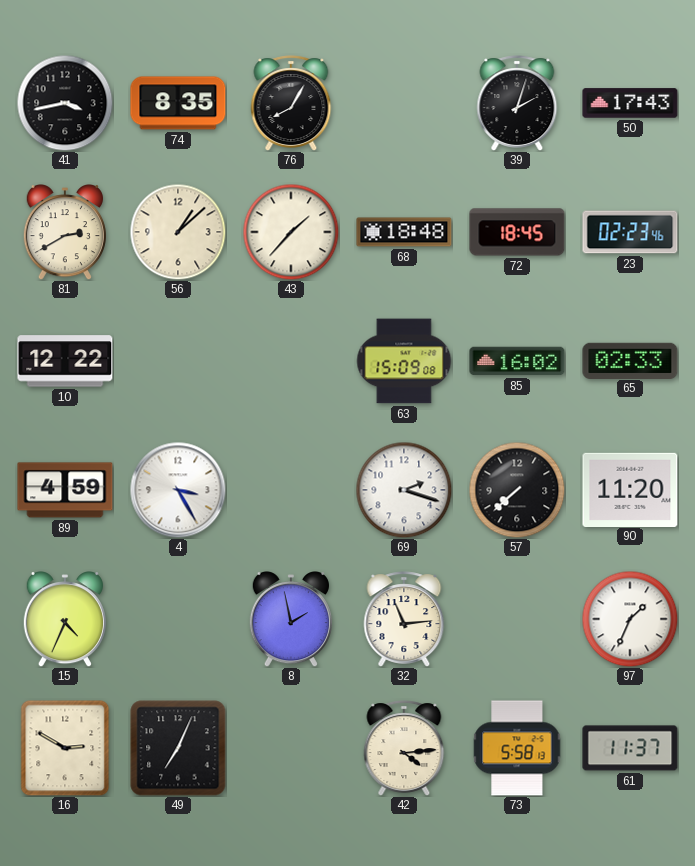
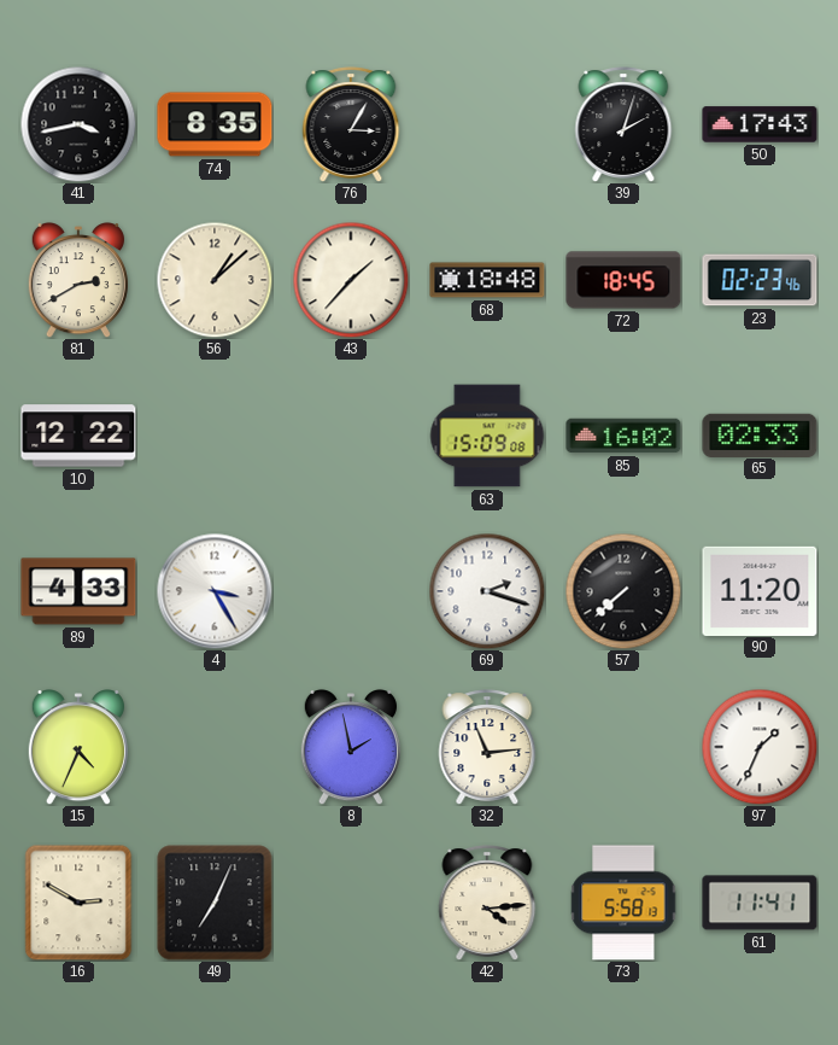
76: 8:05 -> 3:05 (351, 124)
89: 4:59 -> 4:33 (78, 591)
61: 11:37 -> 11:41 (760, 903)
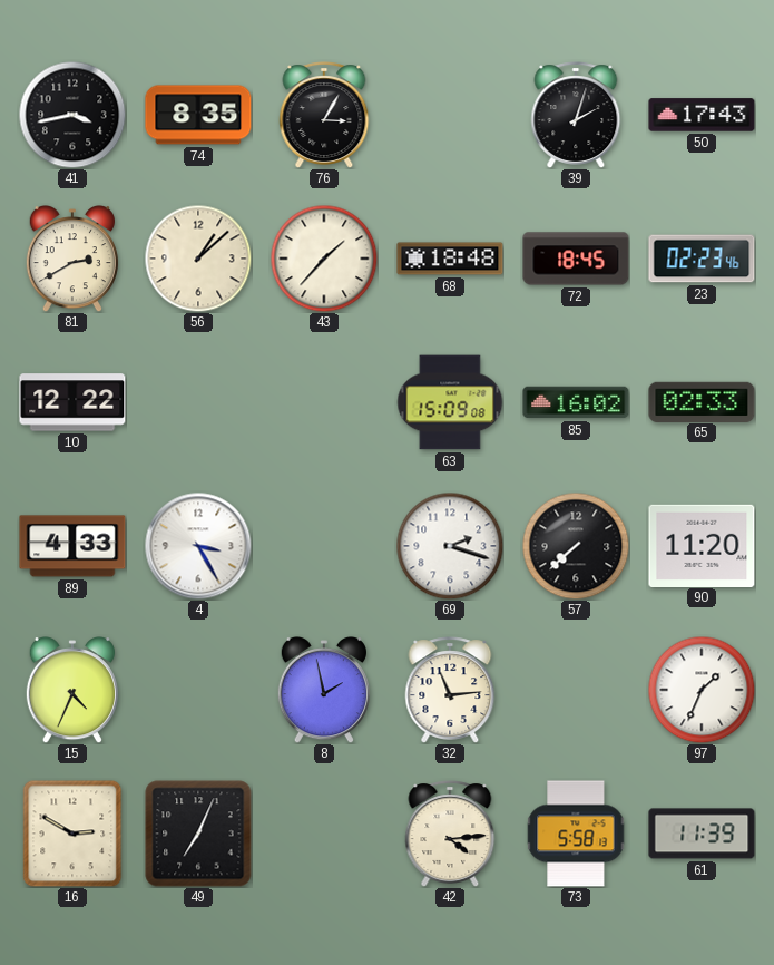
61: 11:41 -> 11:39 (702, 834)
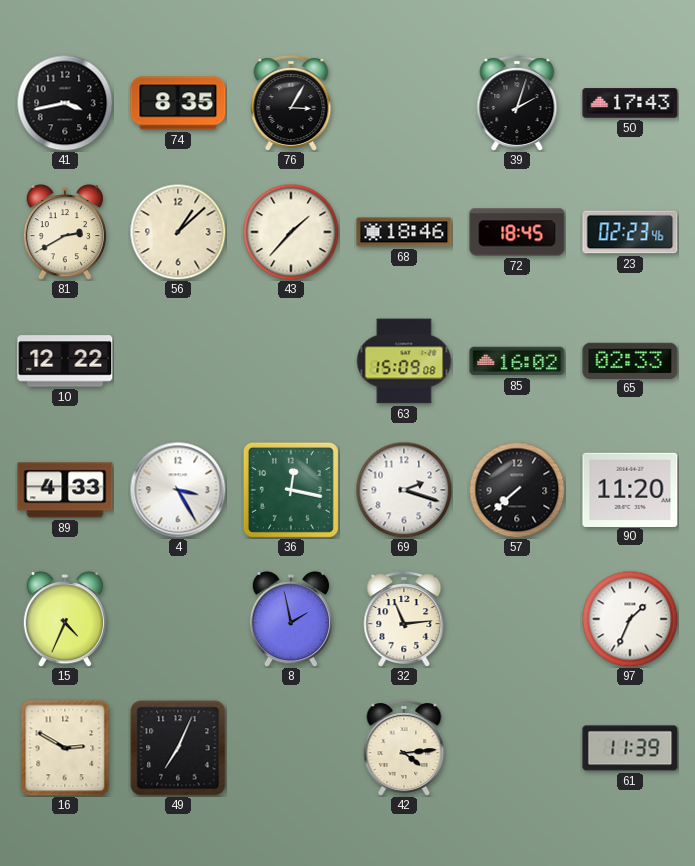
68: 18:48 -> 18:46 (404, 232)
36: none -> 12:17 (291, 490)
73: 5:58 -> none (576, 834)
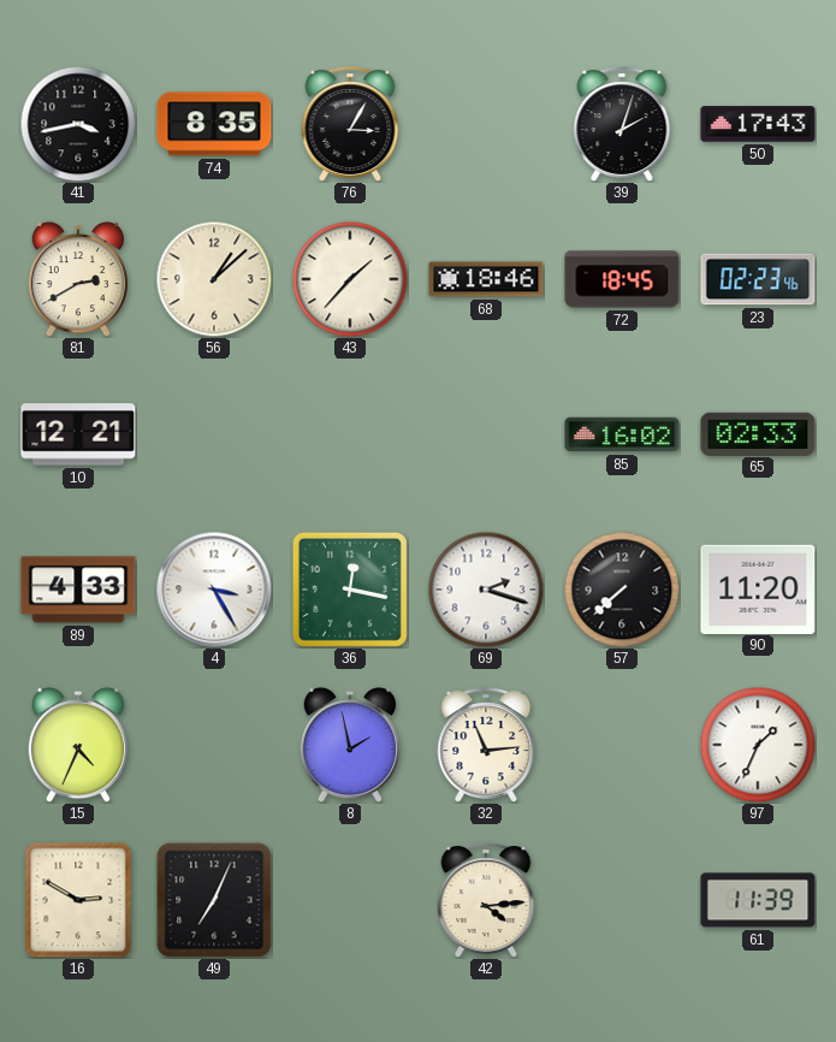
10: 12:22 -> 12:21 (78, 434)
63: 15:09 -> none (404, 361)
